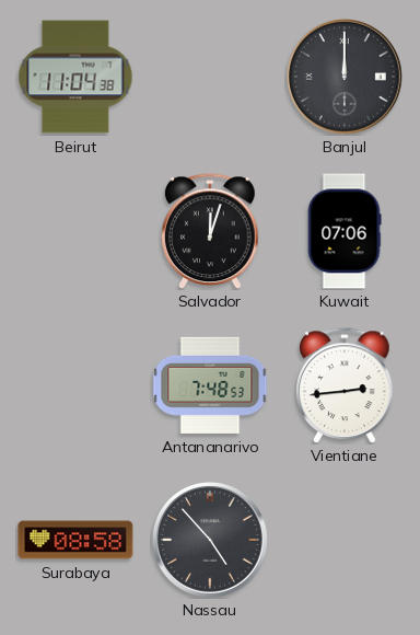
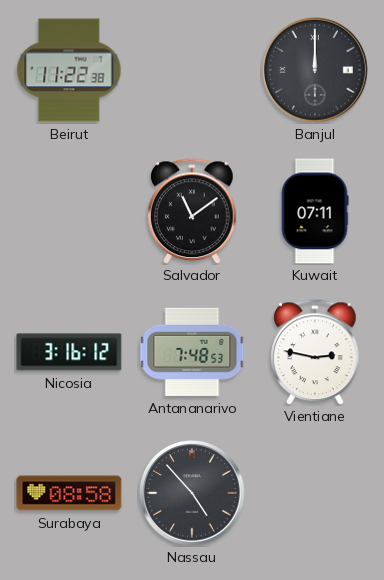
Beirut: 11:04 -> 11:22 (69, 70)
Salvador: 12:03 -> 11:09 (192, 211)
Kuwait: 07:06 -> 07:11 (315, 211)
Nicosia: none -> 3:16 (69, 352)
Vientiane: 2:44 -> 2:47 (315, 352)
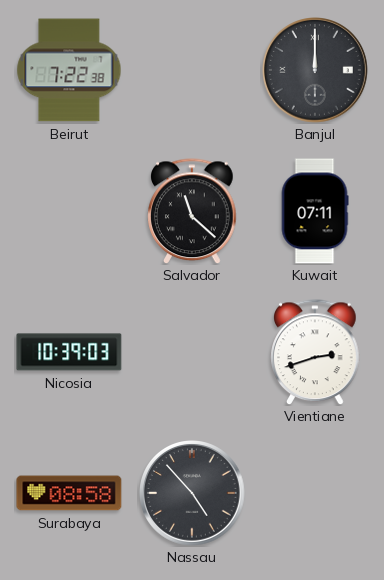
Beirut: 11:22 -> 7:22 (69, 70)
Salvador: 11:09 -> 11:22 (192, 211)
Nicosia: 3:16 -> 10:39 (69, 352)
Antananarivo: 7:48 -> none (192, 352)
Vientiane: 2:47 -> 2:42 (315, 352)
